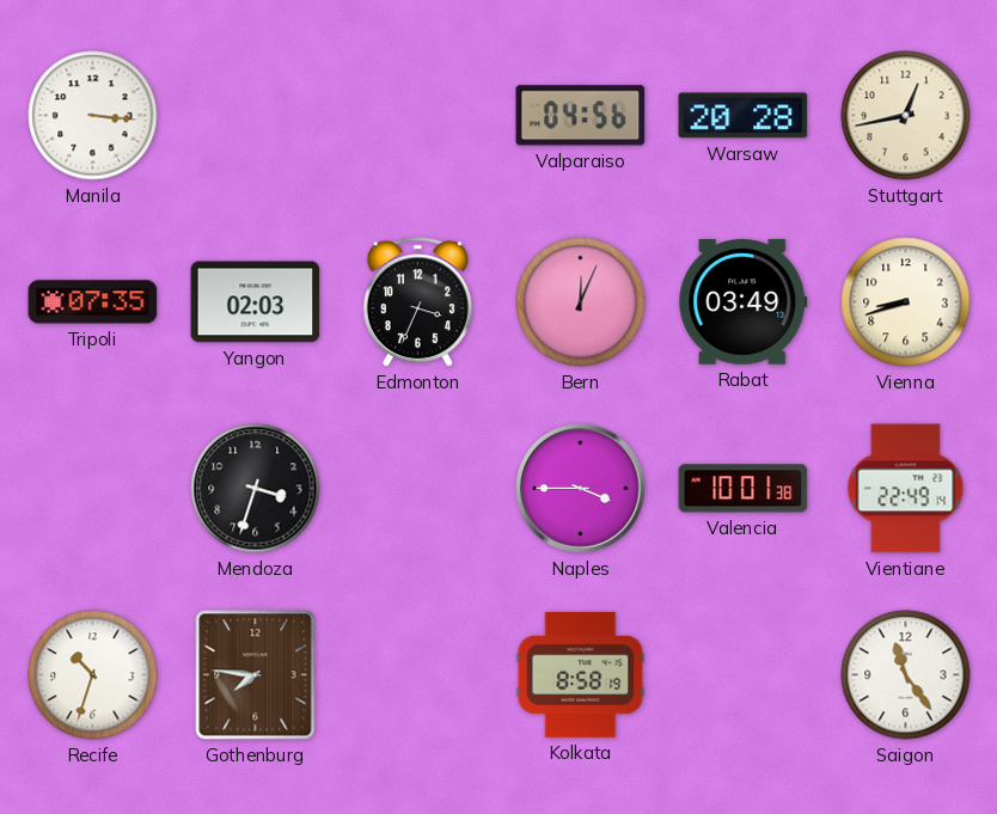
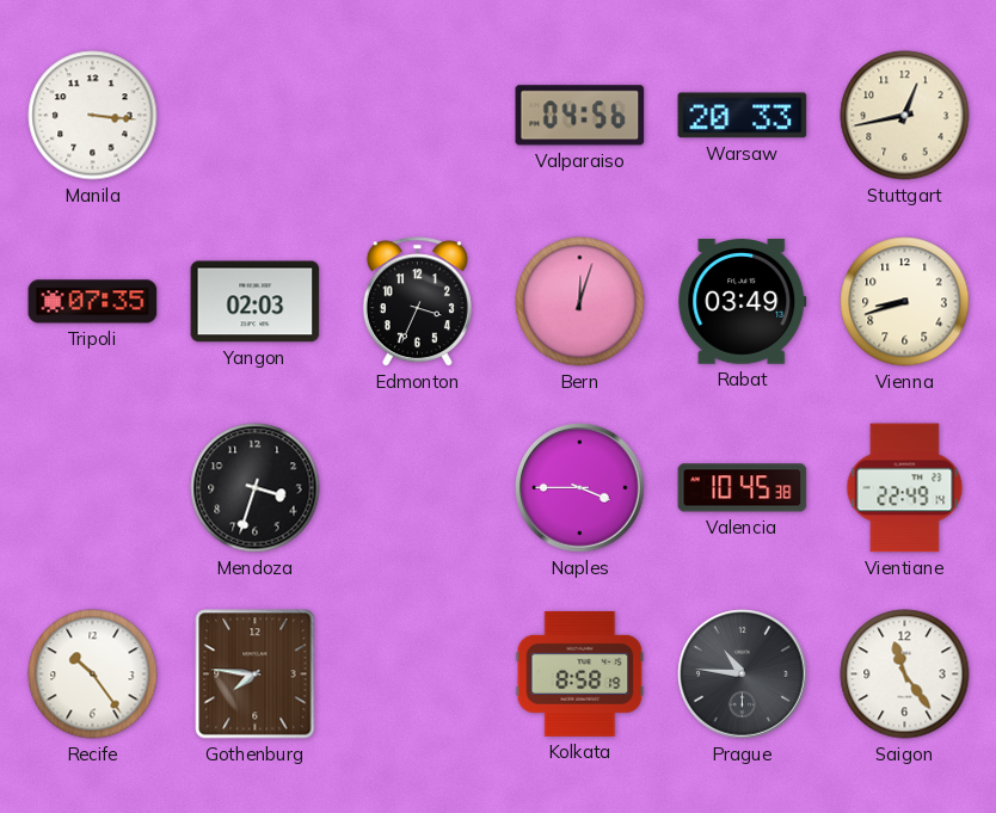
Warsaw: 20:28 -> 20:33 (743, 116)
Bern: 12:04 -> 12:03 (580, 302)
Valencia: 10:01 -> 10:45 (743, 488)
Recife: 10:33 -> 10:24 (93, 675)
Prague: none -> 10:46 (743, 675)
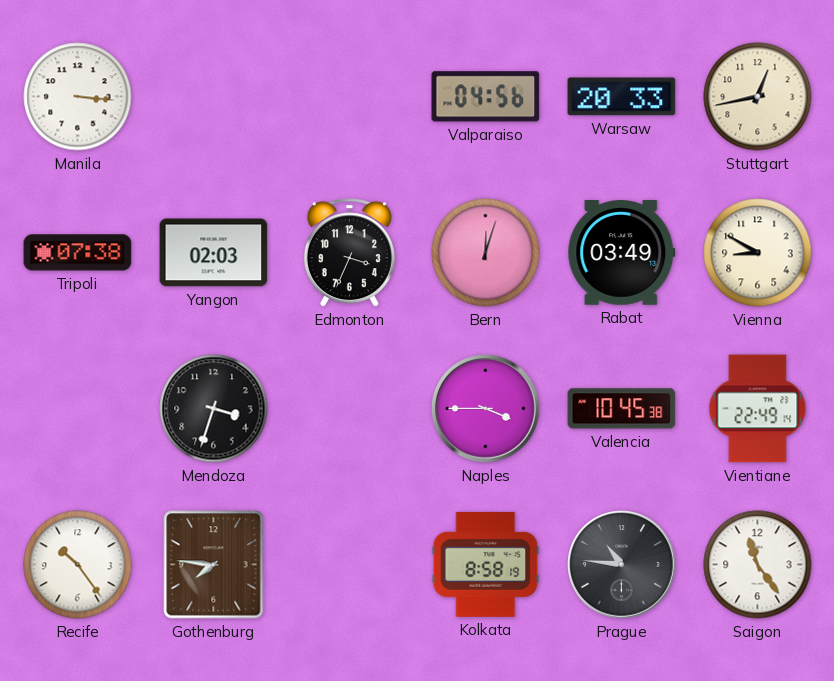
Tripoli: 07:35 -> 07:38 (78, 253)
Vienna: 8:42 -> 8:50 (758, 253)
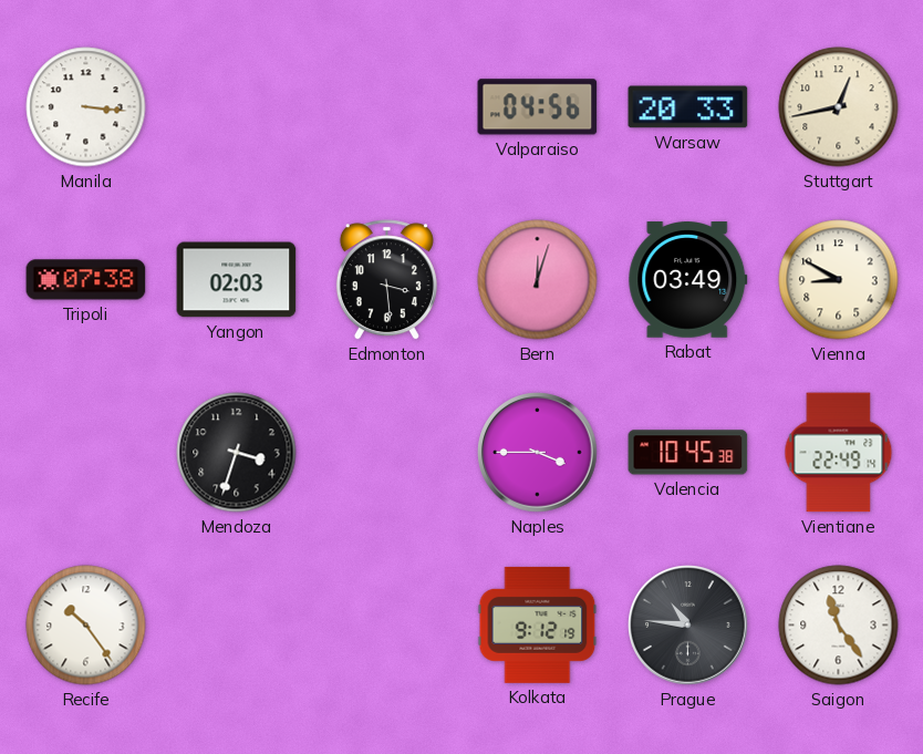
Edmonton: 3:34 -> 3:29 (386, 280)
Gothenburg: 7:46 -> none (214, 565)
Kolkata: 8:58 -> 9:12 (538, 624)
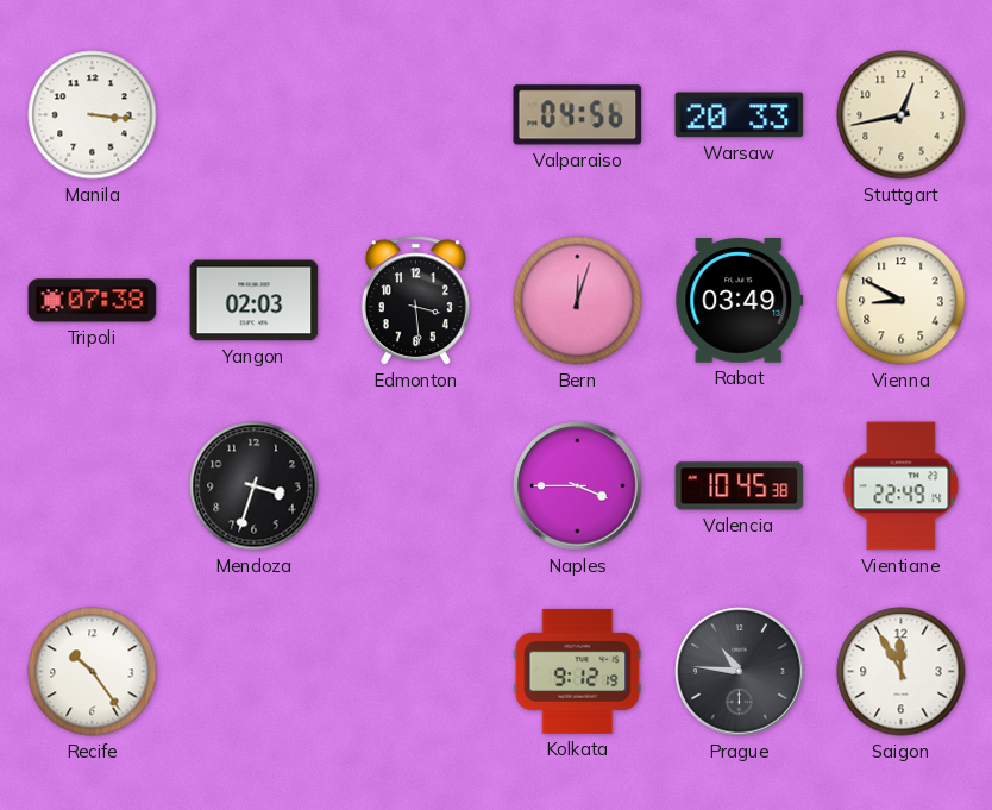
Saigon: 11:24 -> 11:55 (902, 672)
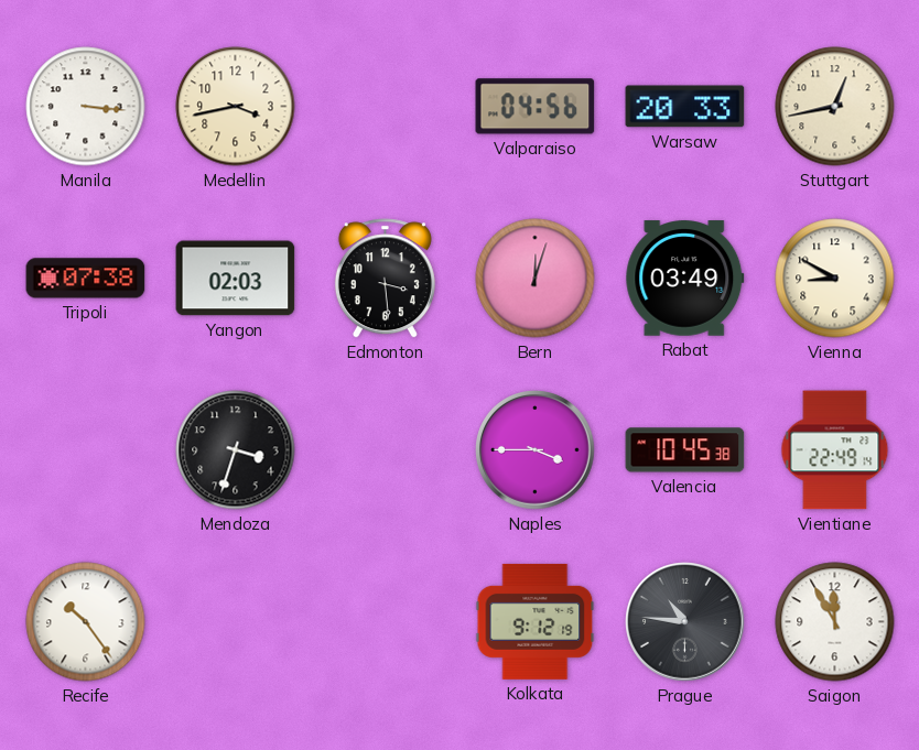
Medellin: none -> 3:43 (236, 107)
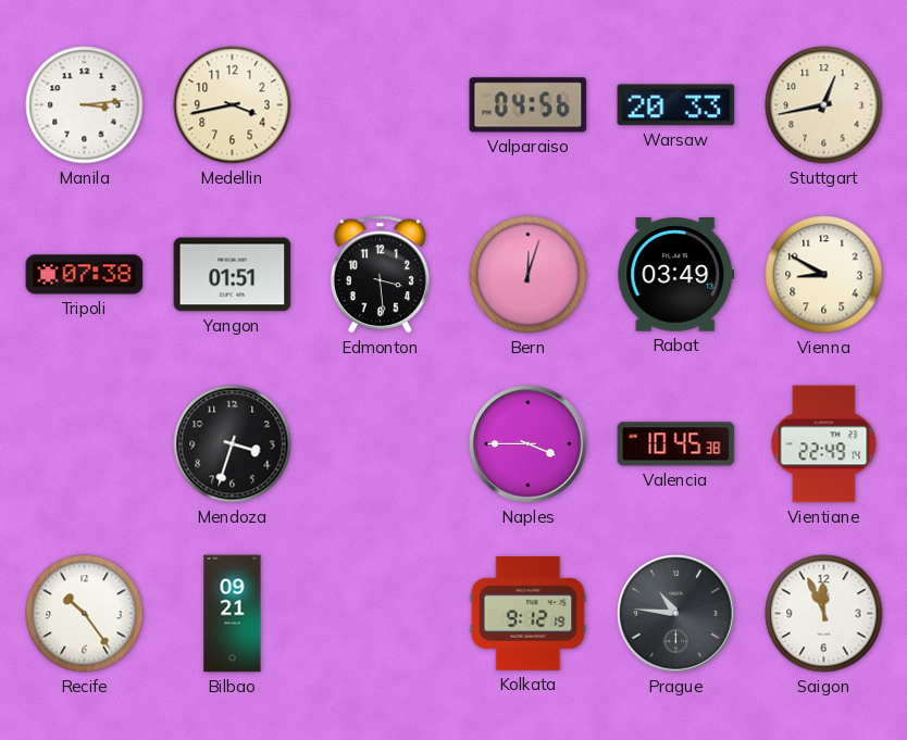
Manila: 3:16 -> 3:14 (85, 105)
Yangon: 02:03 -> 01:51 (233, 275)
Bilbao: none -> 09:21 (233, 614)
Saigon: 11:55 -> 11:56 (824, 614)
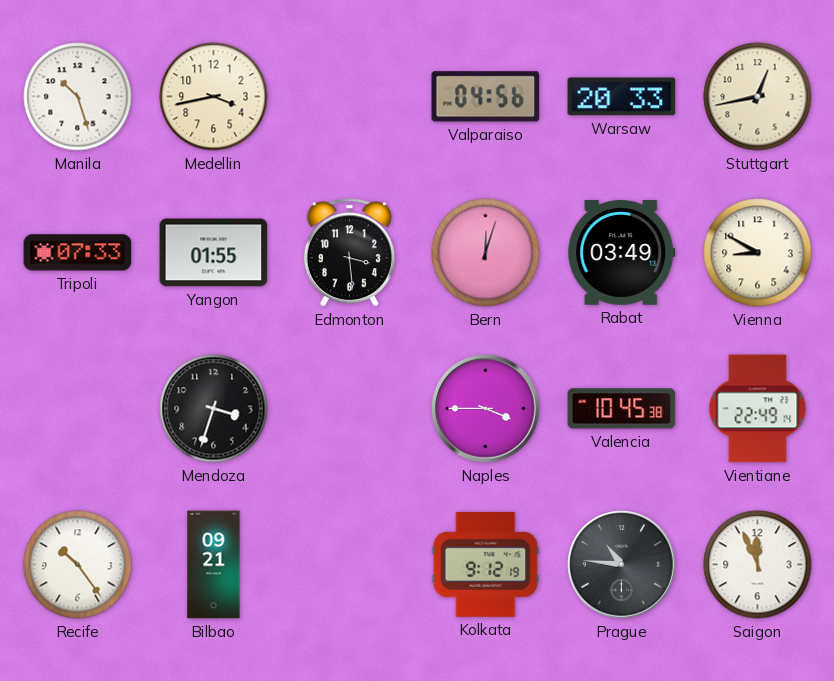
Manila: 3:14 -> 10:27 (78, 97)
Tripoli: 07:38 -> 07:33 (78, 253)
Yangon: 01:51 -> 01:55 (214, 253)
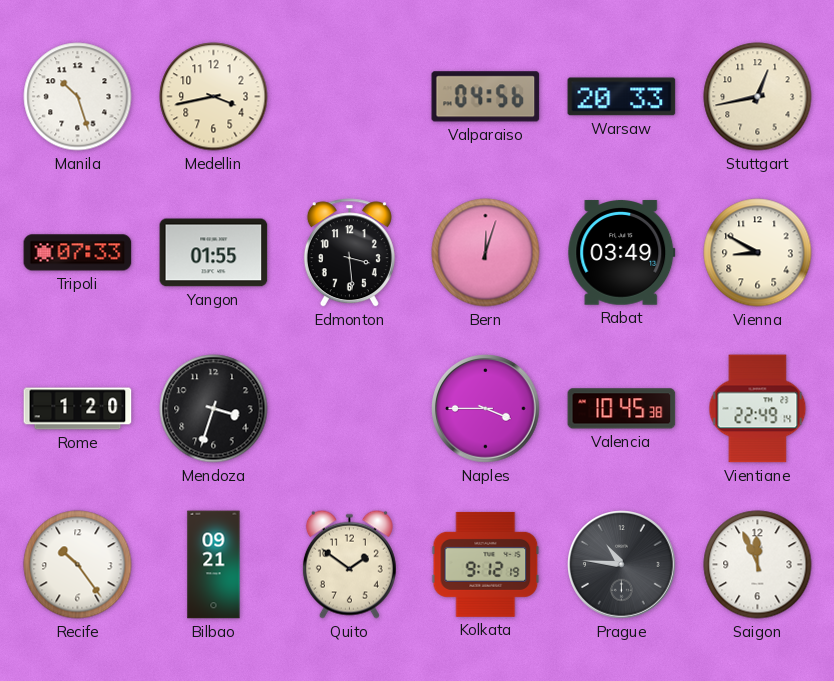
Rome: none -> 1:20 (78, 409)
Quito: none -> 1:51 (349, 564)
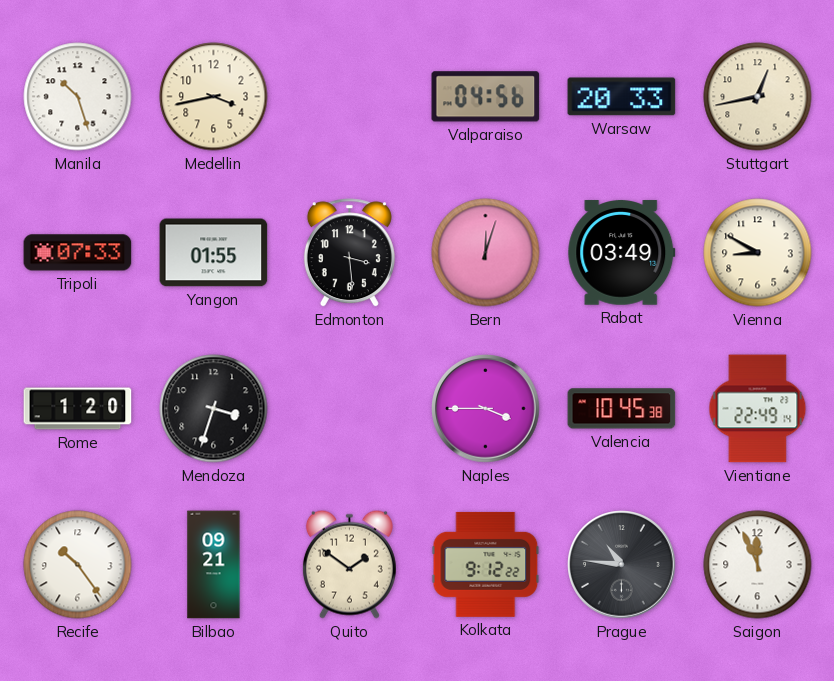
Kolkata: 9:12:19 -> 9:12:22 (486, 564)
